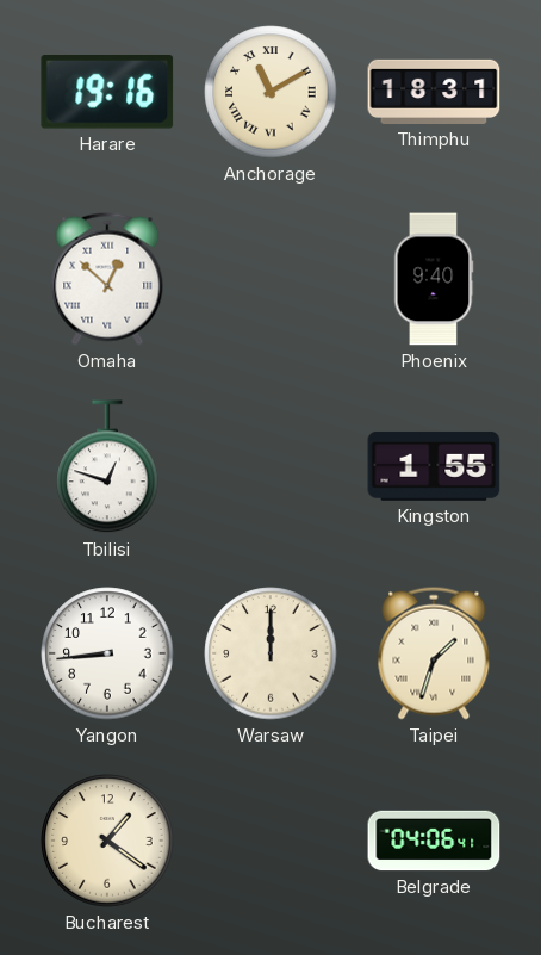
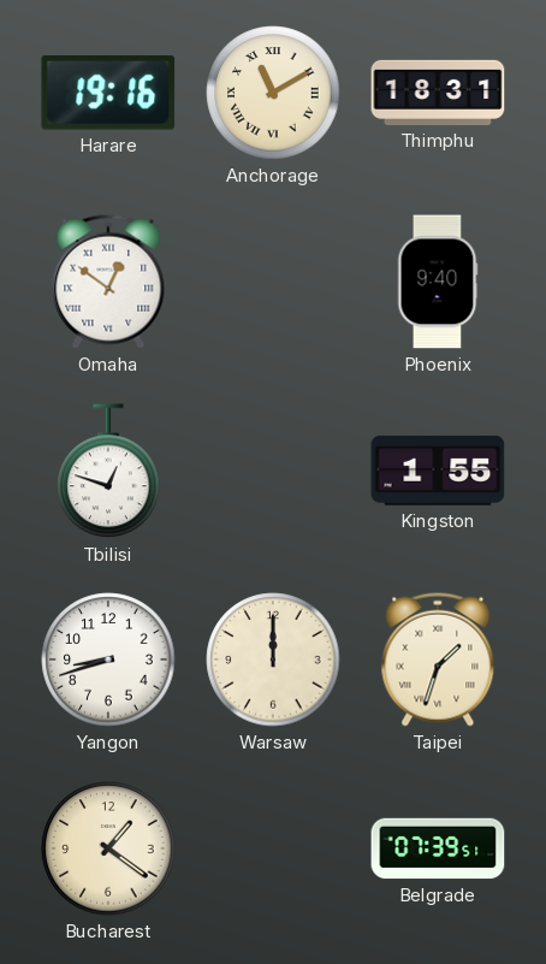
Omaha: 12:52 -> 12:51 (108, 282)
Yangon: 8:44 -> 8:42 (108, 660)
Belgrade: 04:06 -> 07:39 (438, 848)
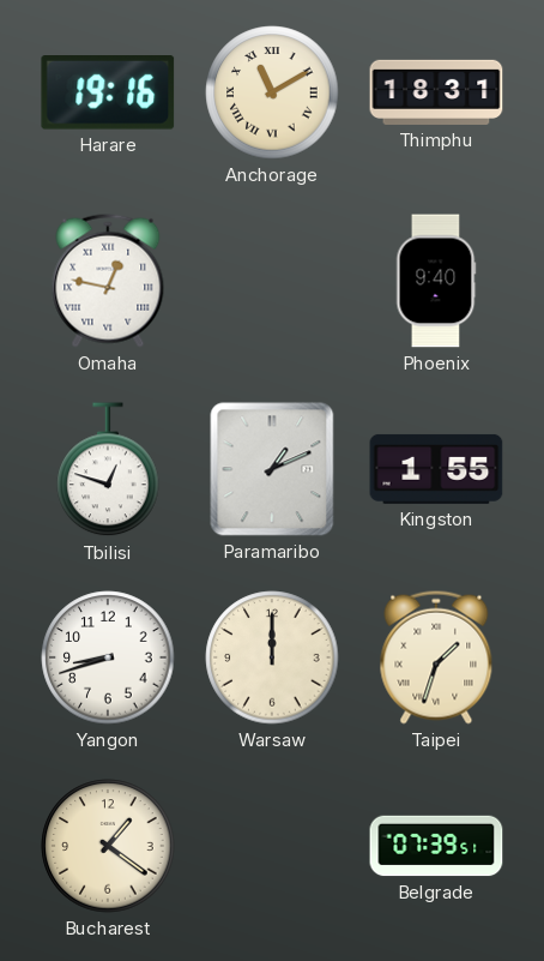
Omaha: 12:51 -> 12:47 (108, 281)
Paramaribo: none -> 1:11 (272, 469)
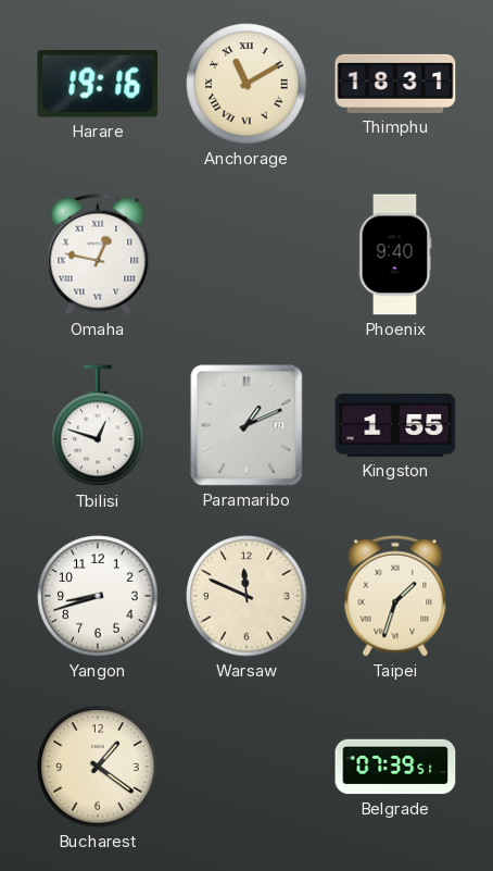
Warsaw: 12:00 -> 11:49 (246, 596)
